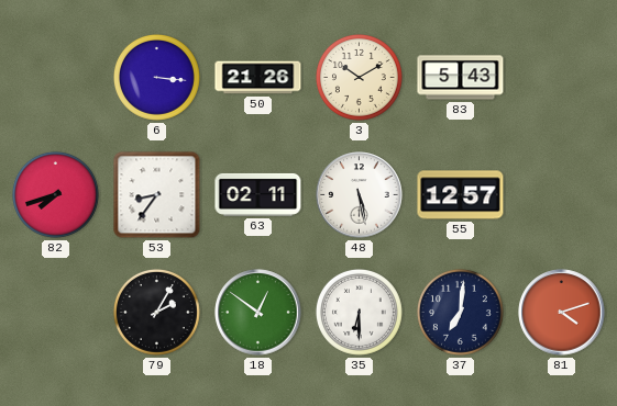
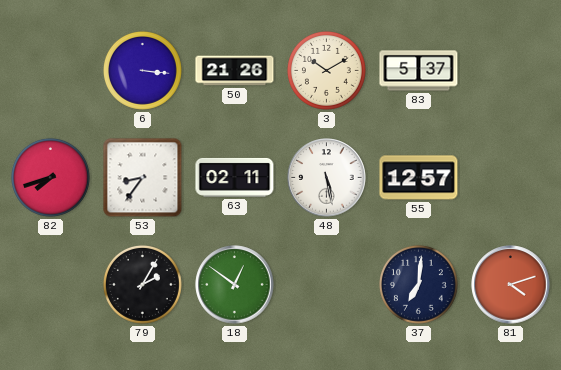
83: 5:43 -> 5:37 (419, 71)
35: 6:30 -> none (359, 312)
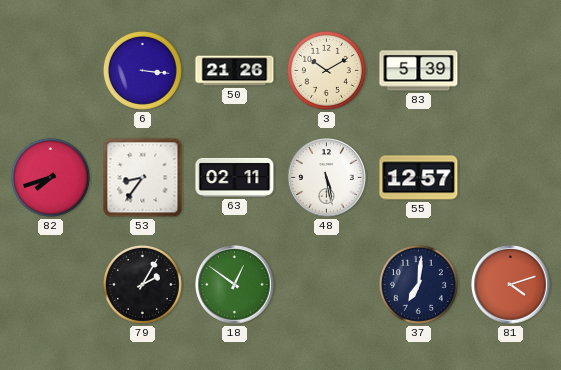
83: 5:37 -> 5:39 (419, 71)
